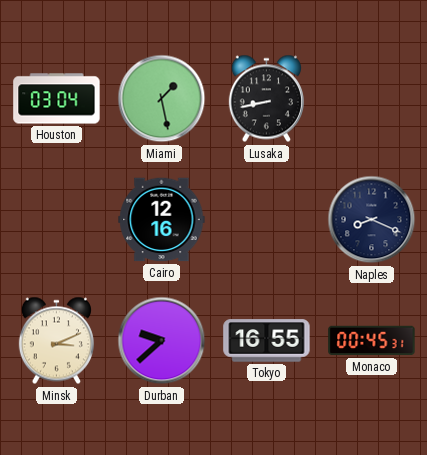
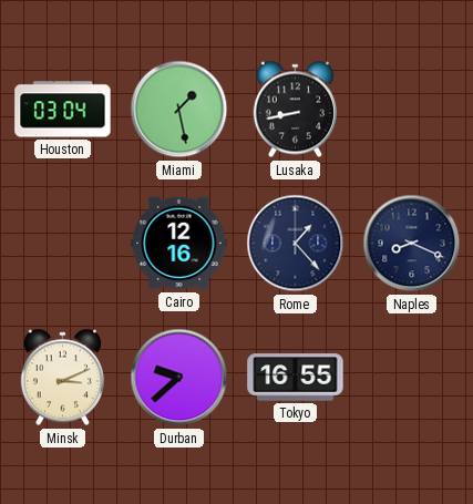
Rome: none -> 1:23 (296, 244)
Monaco: 00:45 -> none (372, 341)
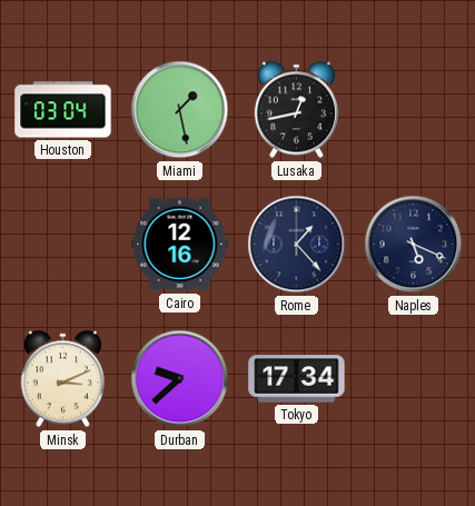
Lusaka: 8:43 -> 12:43 (296, 110)
Naples: 8:19 -> 5:19 (414, 245)
Tokyo: 16:55 -> 17:34 (297, 379)
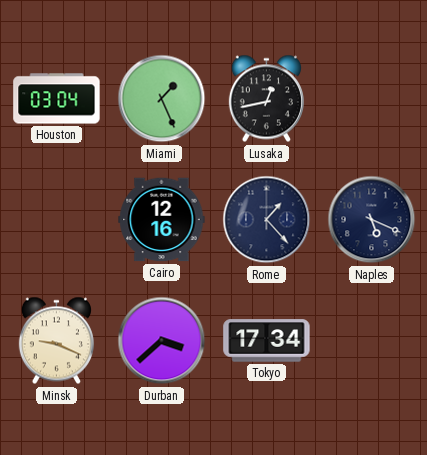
Miami: 1:28 -> 1:26 (162, 99)
Minsk: 3:11 -> 9:19 (56, 341)
Durban: 9:38 -> 3:38 (162, 341)
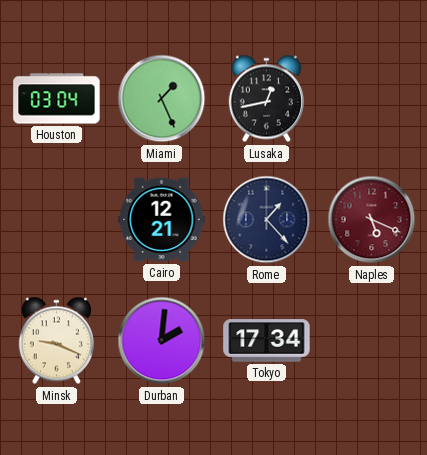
Cairo: 12:16 -> 12:21 (162, 220)
Naples dial: navy -> burgundy (372, 220)
Durban: 3:38 -> 2:01 (162, 341)
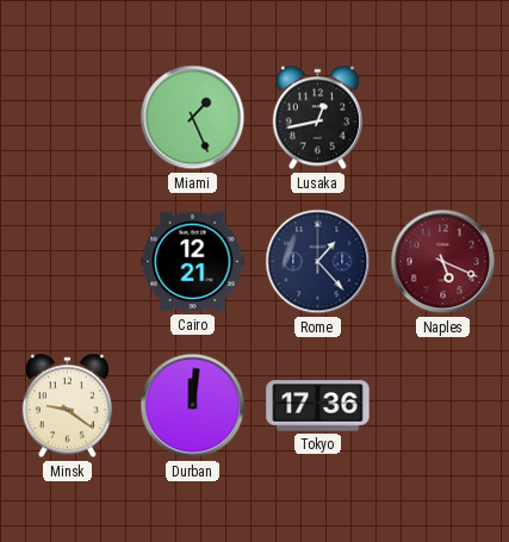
Houston: 03:04 -> none (57, 99)
Minsk: 9:19 -> 9:21 (67, 406)
Durban: 2:01 -> 12:01 (193, 406)
Tokyo: 17:34 -> 17:36 (318, 406)
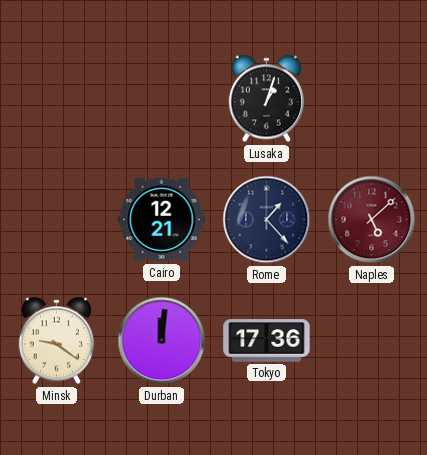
Miami: 1:26 -> none (193, 118)
Lusaka: 12:43 -> 1:03 (266, 99)
Naples: 5:19 -> 5:08 (372, 220)
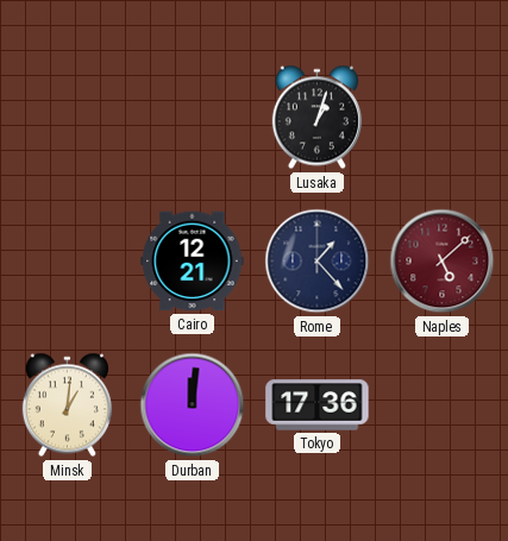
Minsk: 9:21 -> 1:01 (67, 405)
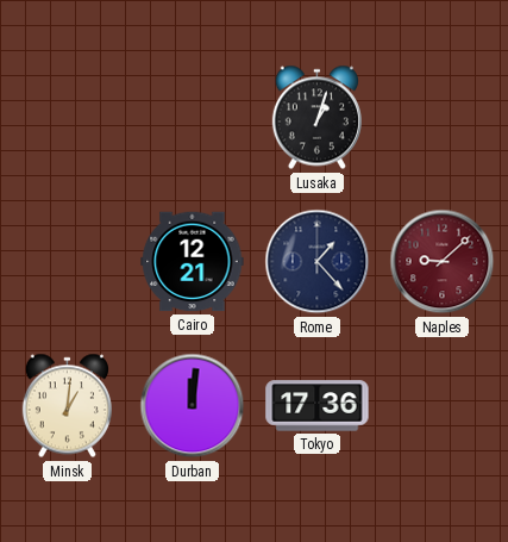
Naples: 5:08 -> 9:08 (443, 262)
